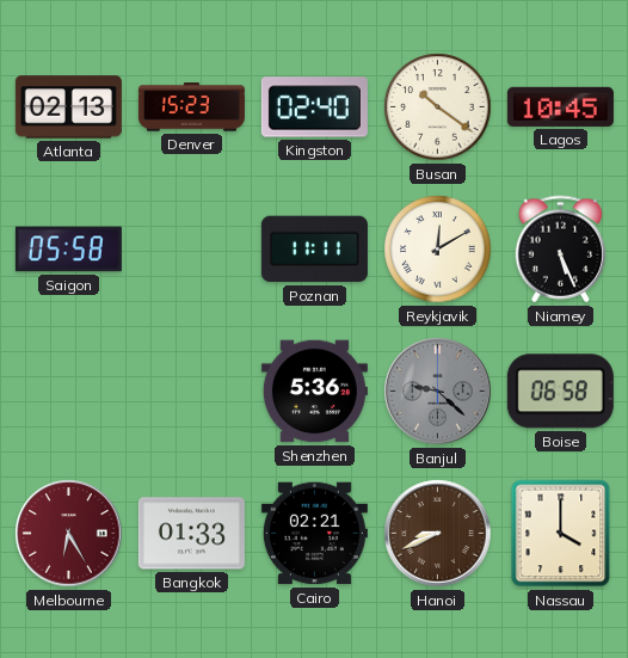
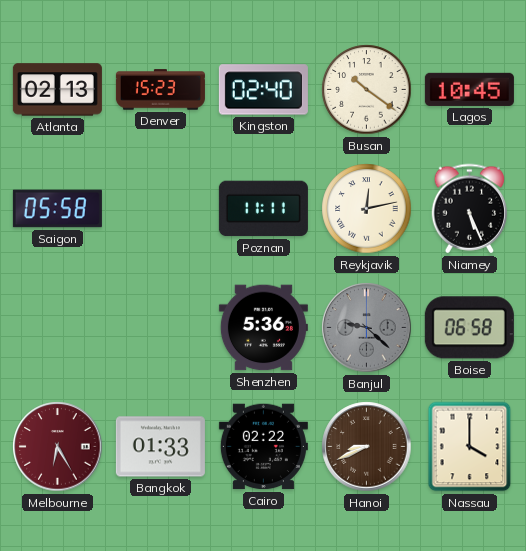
Reykjavik: 12:10 -> 12:13 (367, 209)
Cairo: 02:21 -> 02:22 (263, 447)
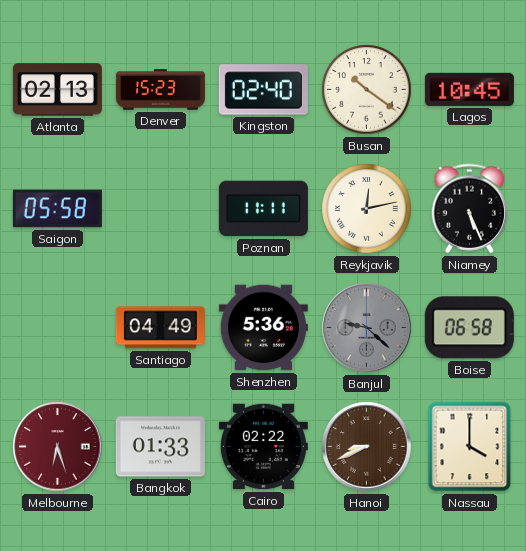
Santiago: none -> 04:49 (160, 328)
Melbourne: 6:25 -> 6:27 (58, 447)
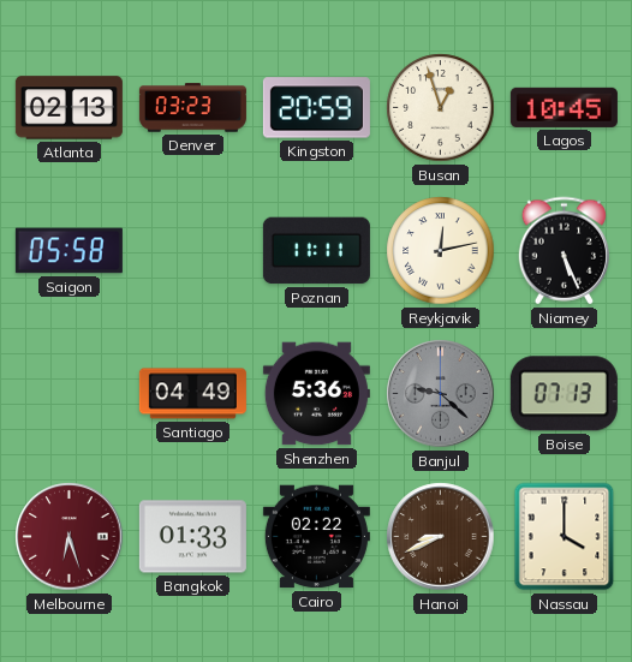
Denver: 15:23 -> 03:23 (192, 108)
Kingston: 02:40 -> 20:59 (316, 108)
Busan: 10:21 -> 12:57 (441, 108)
Boise: 06:58 -> 07:13 (564, 394)
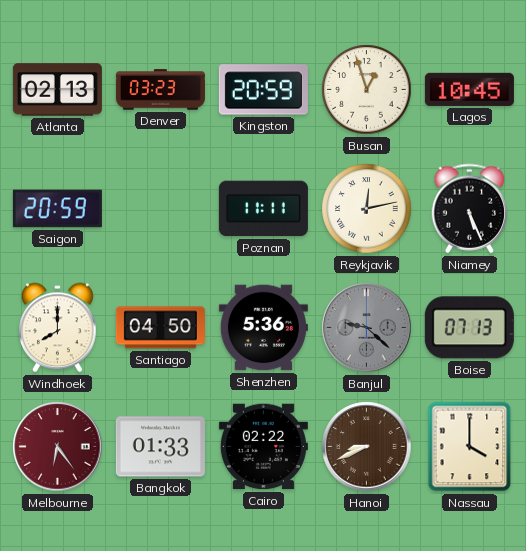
Saigon: 05:58 -> 20:59 (57, 209)
Windhoek: none -> 8:00 (58, 328)
Santiago: 04:49 -> 04:50 (160, 328)
Melbourne: 6:27 -> 6:24 (58, 447)
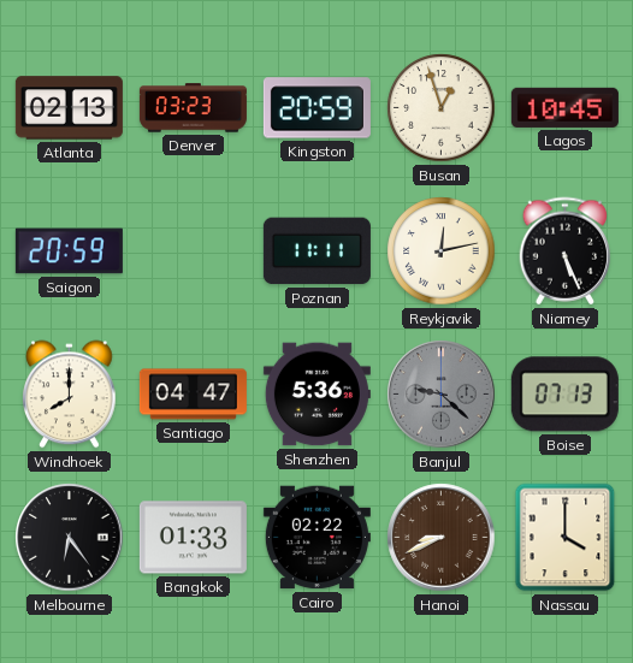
Santiago: 04:50 -> 04:47 (193, 395)
Melbourne dial: burgundy -> black (70, 538)
